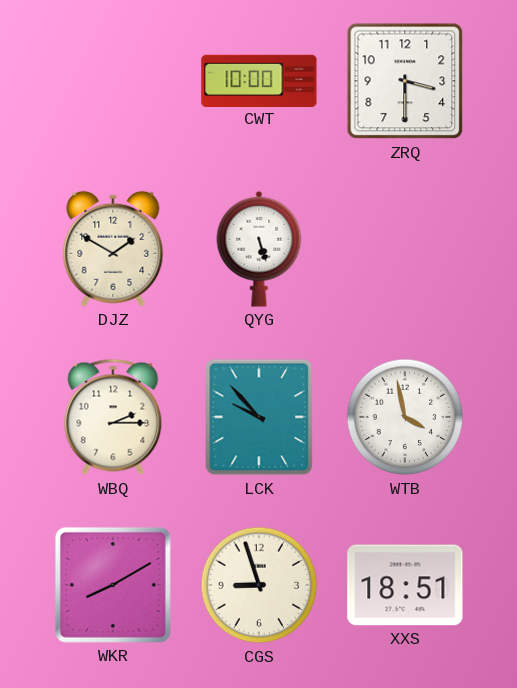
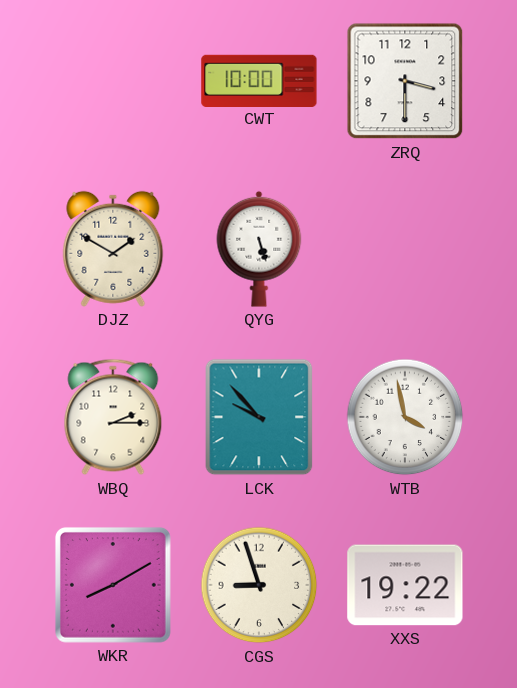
XXS: 18:51 -> 19:22 (405, 585)
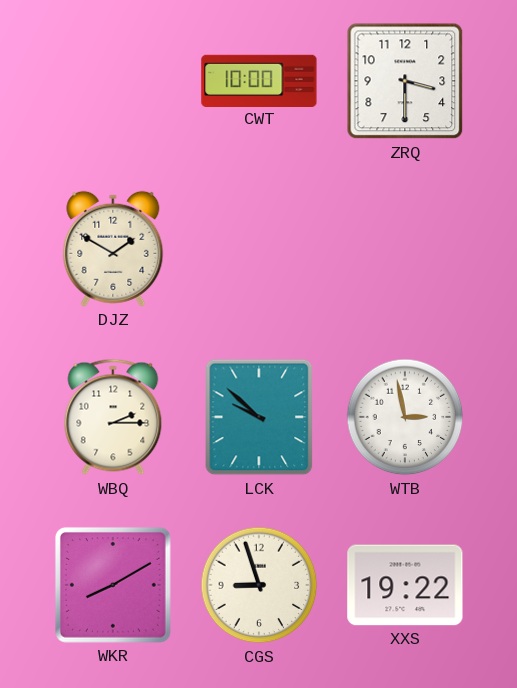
QYG: 5:27 -> none (259, 249)
LCK: 9:53 -> 9:52 (259, 417)
WTB: 3:58 -> 2:58 (405, 417)
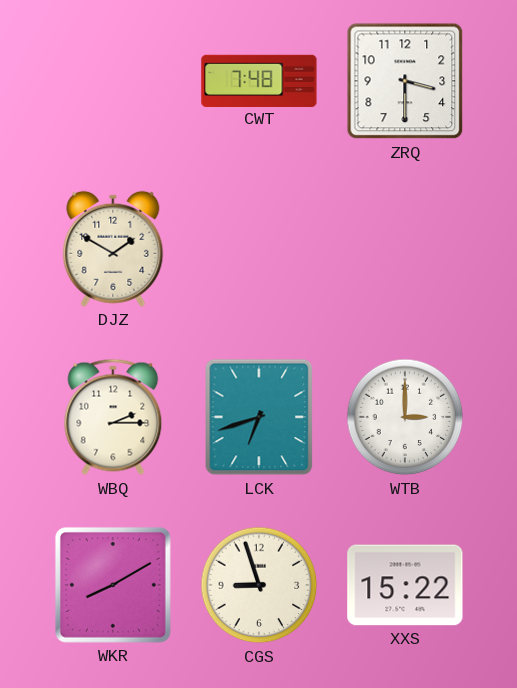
CWT: 10:00 -> 7:48 (259, 80)
LCK: 9:52 -> 6:42 (259, 417)
WTB: 2:58 -> 3:00 (405, 417)
XXS: 19:22 -> 15:22 (405, 585)
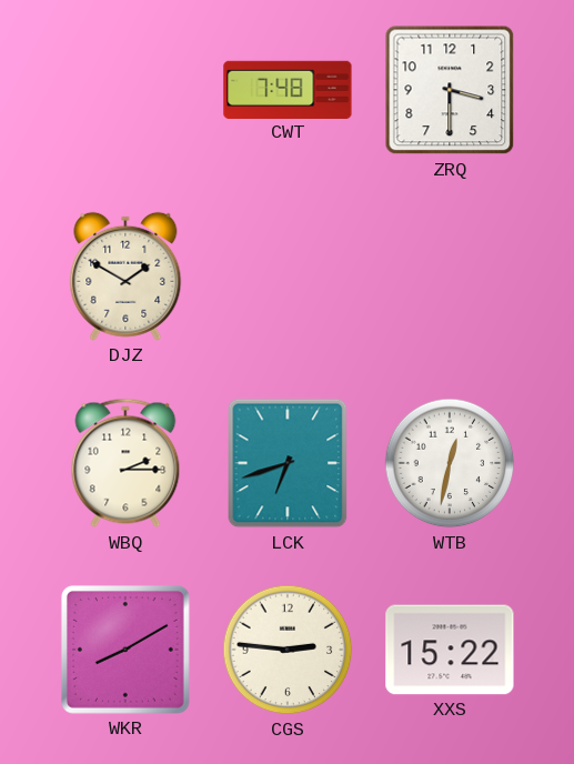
WTB: 3:00 -> 12:32 (450, 463)
CGS: 8:57 -> 2:46 (288, 650)
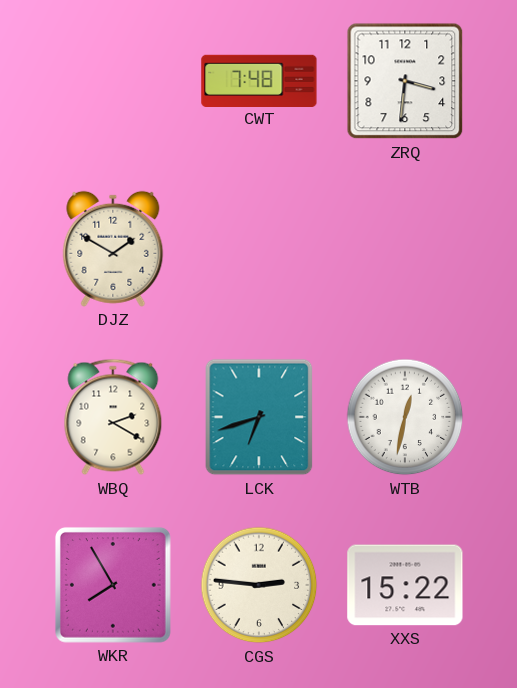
ZRQ: 3:30 -> 3:31 (405, 81)
WBQ: 2:15 -> 2:20 (113, 417)
WKR: 8:10 -> 7:55 (113, 585)
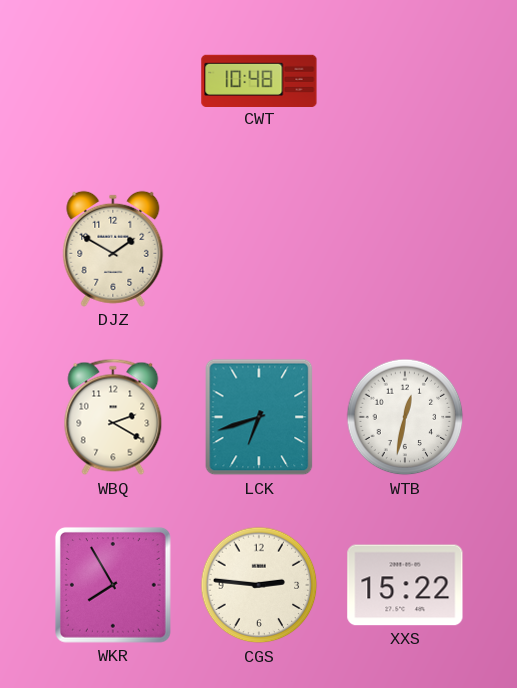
CWT: 7:48 -> 10:48 (259, 80)
ZRQ: 3:31 -> none (405, 81)
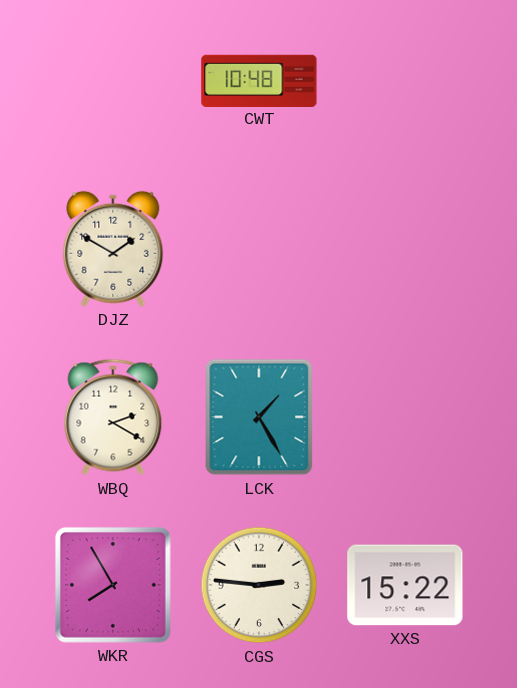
LCK: 6:42 -> 1:25 (259, 417)
WTB: 12:32 -> none (405, 417)
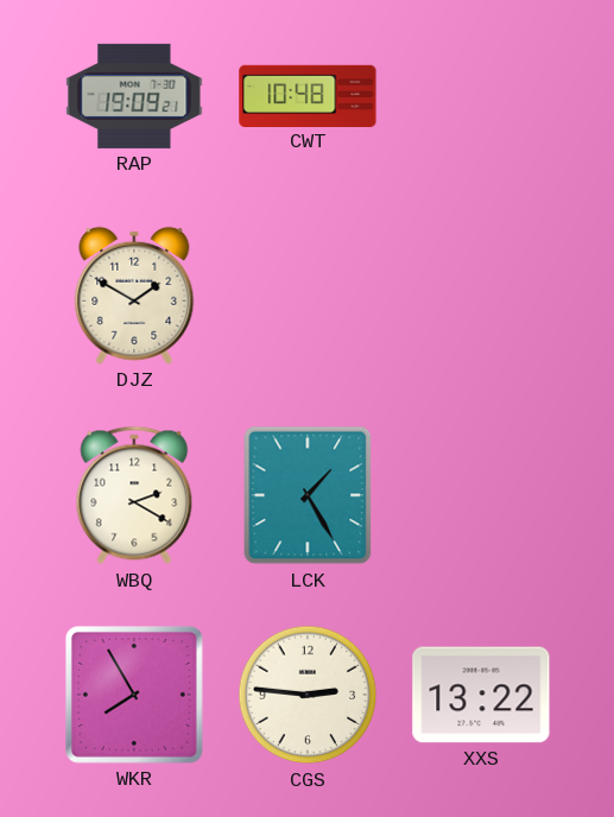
RAP: none -> 19:09 (134, 96)
XXS: 15:22 -> 13:22 (481, 695)
